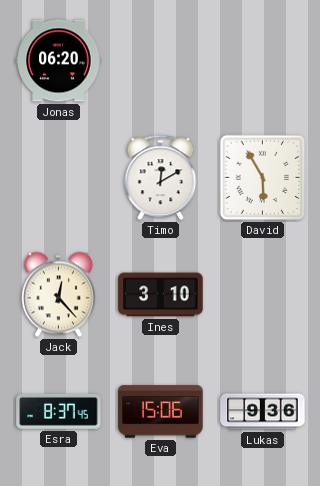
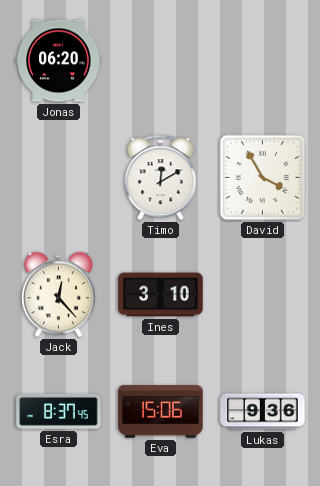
David: 5:55 -> 3:55 (263, 178)
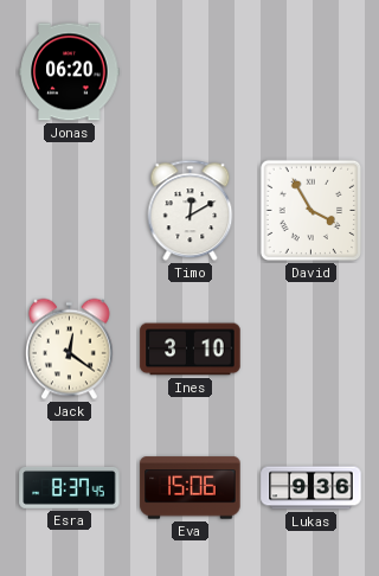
Jack: 12:23 -> 12:21 (69, 350)
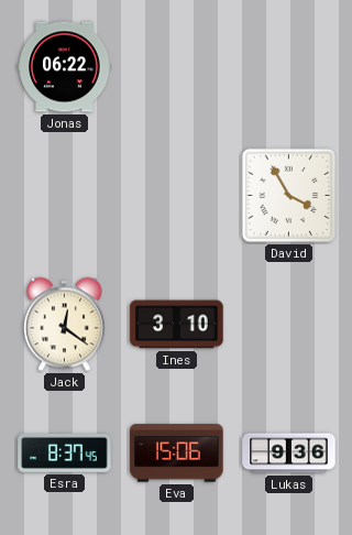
Jonas: 06:20 -> 06:22 (65, 67)
Timo: 12:10 -> none (191, 211)
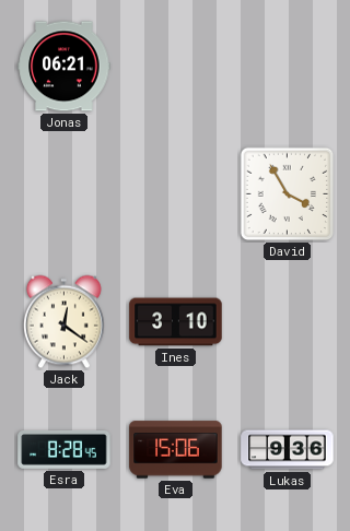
Jonas: 06:22 -> 06:21 (65, 67)
Esra: 8:37 -> 8:28 (65, 449)
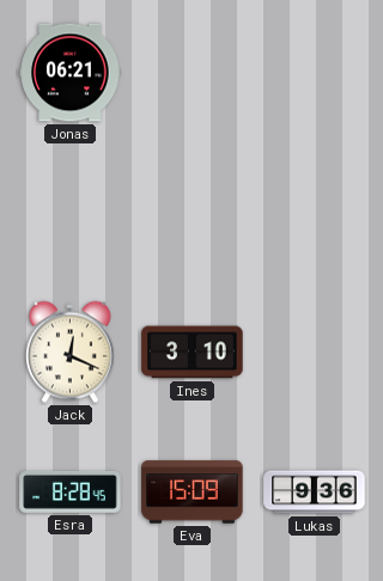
David: 3:55 -> none (288, 194)
Jack: 12:21 -> 12:19 (69, 353)
Eva: 15:06 -> 15:09 (193, 493)
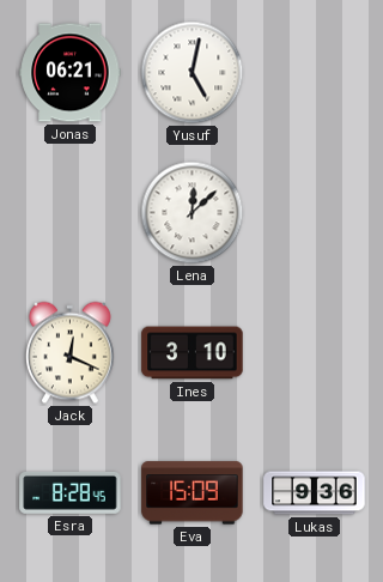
Yusuf: none -> 5:02 (193, 73)
Lena: none -> 12:08 (193, 213)
